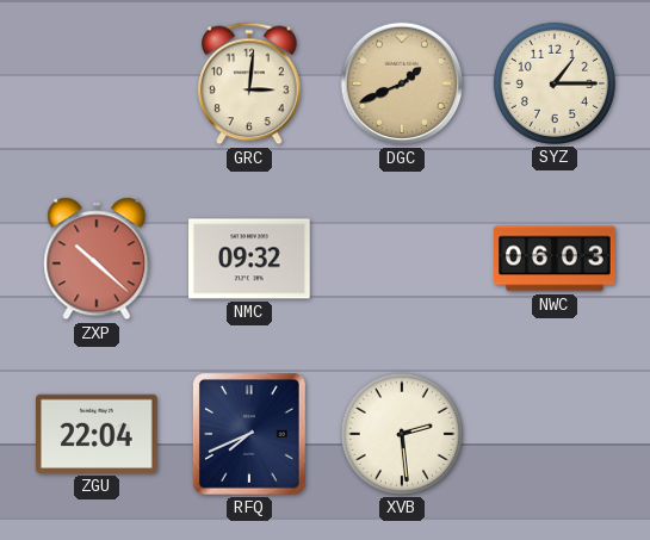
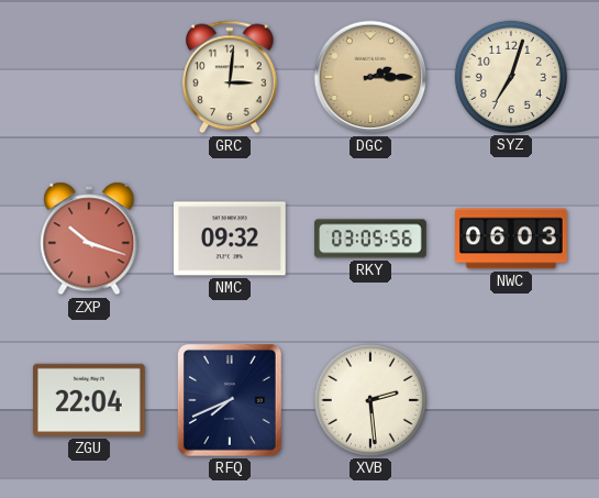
DGC: 1:41 -> 2:15 (370, 77)
SYZ: 1:15 -> 7:03 (511, 77)
ZXP: 10:22 -> 10:18 (89, 239)
RKY: none -> 03:05 (371, 239)
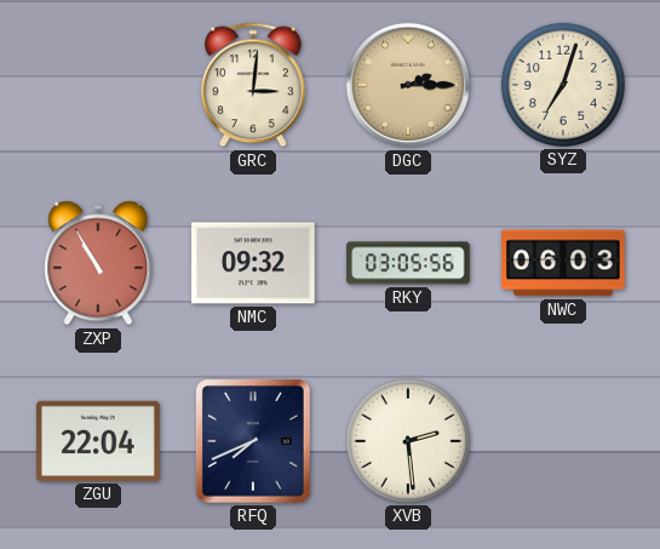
ZXP: 10:18 -> 10:55 (98, 263)
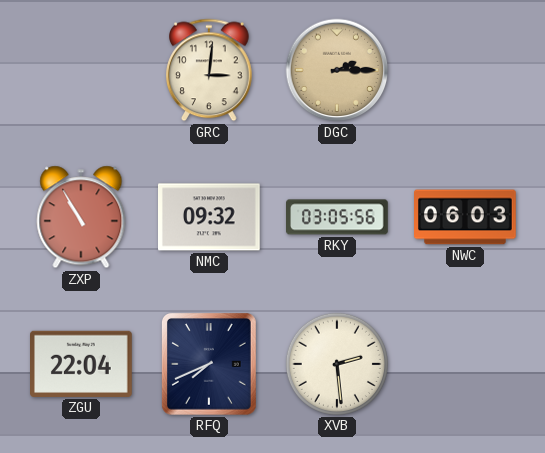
SYZ: 7:03 -> none (563, 85)
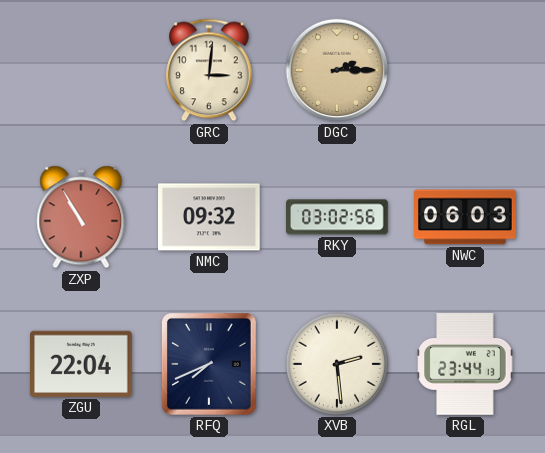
RKY: 03:05 -> 03:02 (338, 217)
RGL: none -> 23:44 (465, 365)
